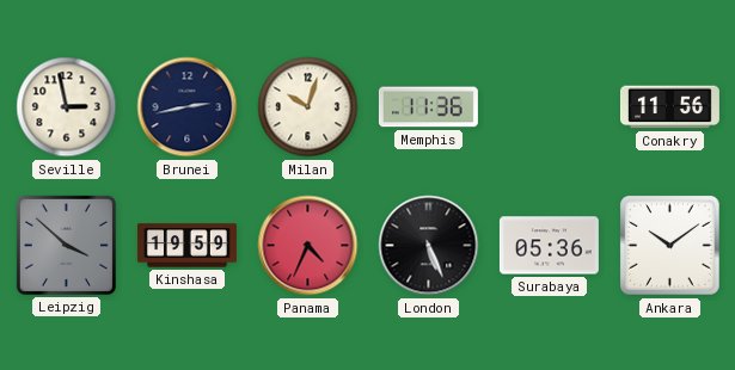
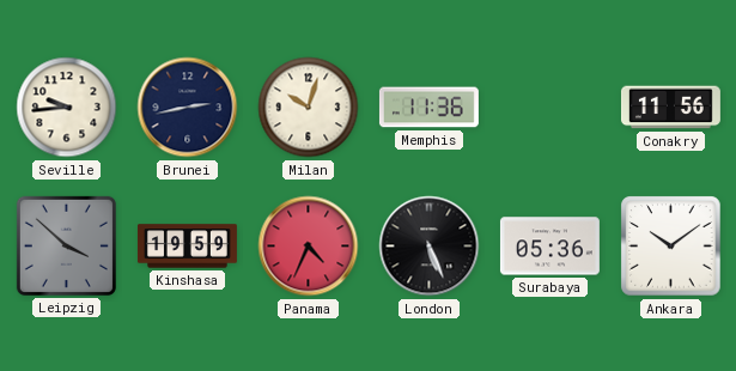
Seville: 2:58 -> 9:44 (67, 108)
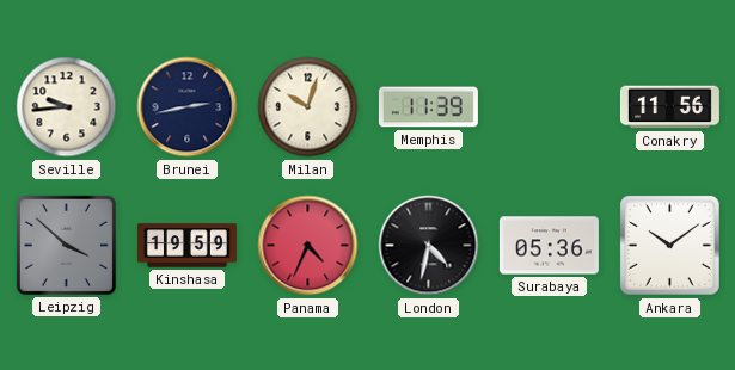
Memphis: 11:36 -> 11:39 (428, 107)
London: 5:26 -> 4:32 (429, 246)
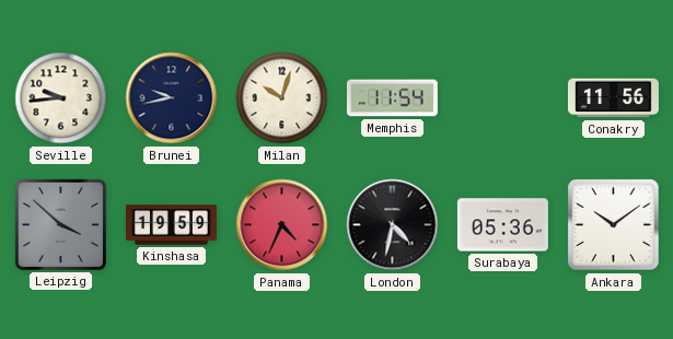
Brunei: 2:43 -> 9:43 (172, 98)
Memphis: 11:39 -> 11:54 (392, 98)
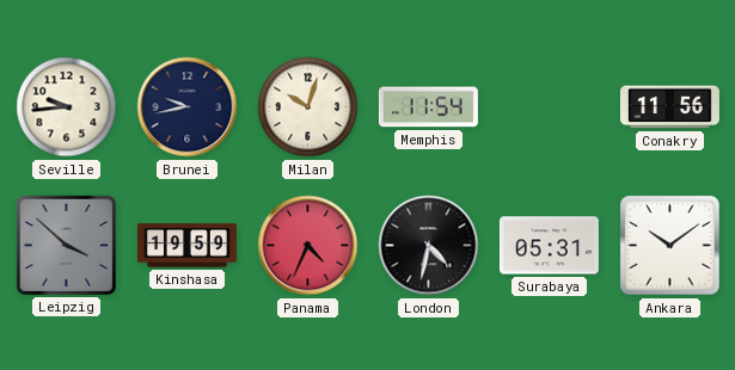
Surabaya: 05:36 -> 05:31 (549, 246)
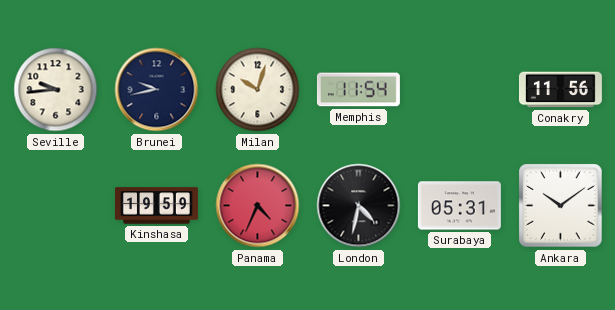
Leipzig: 3:52 -> none (66, 245)
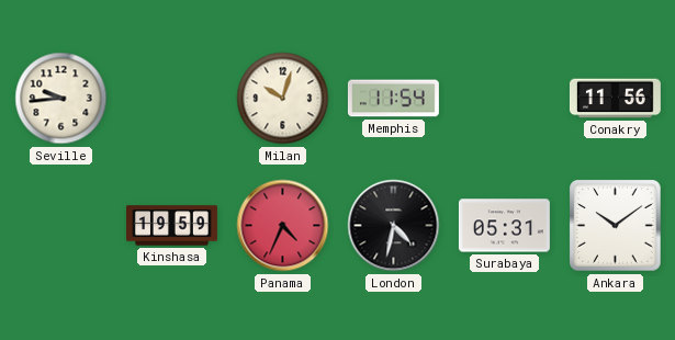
Brunei: 9:43 -> none (157, 90)
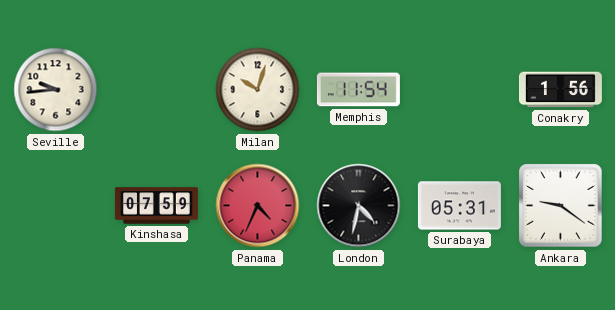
Conakry: 11:56 -> 1:56 (560, 90)
Kinshasa: 19:59 -> 07:59 (156, 206)
Ankara: 10:09 -> 9:21 (561, 206)
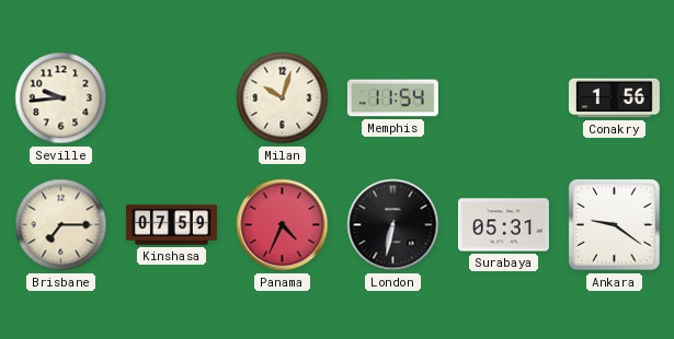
Brisbane: none -> 7:15 (61, 225)
London: 4:32 -> 6:32 (393, 225)
